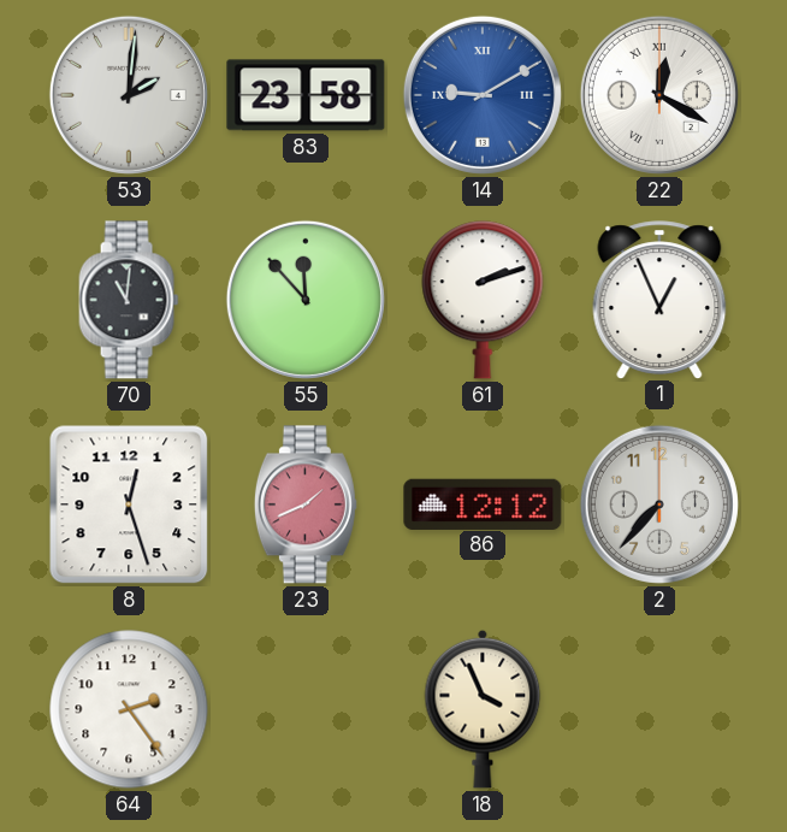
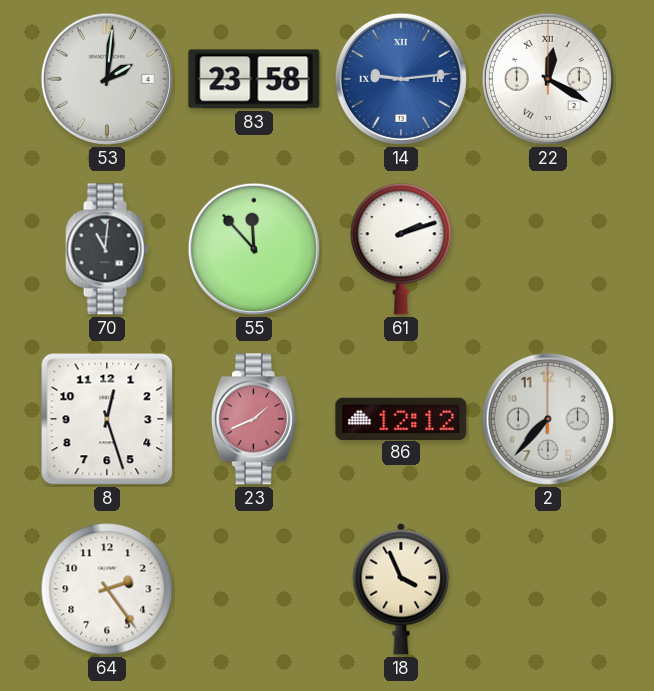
14: 9:10 -> 9:14 (401, 79)
1: 12:56 -> none (659, 300)
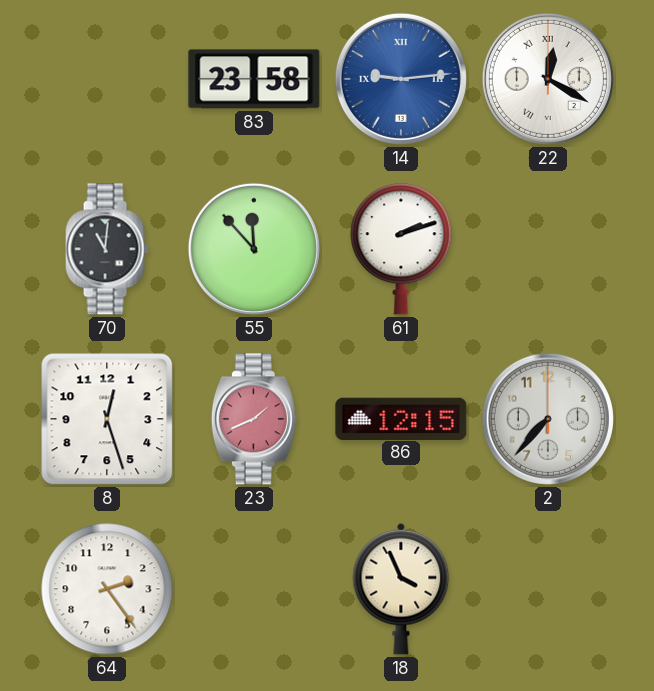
53: 2:01 -> none (107, 79)
86: 12:12 -> 12:15 (401, 418)
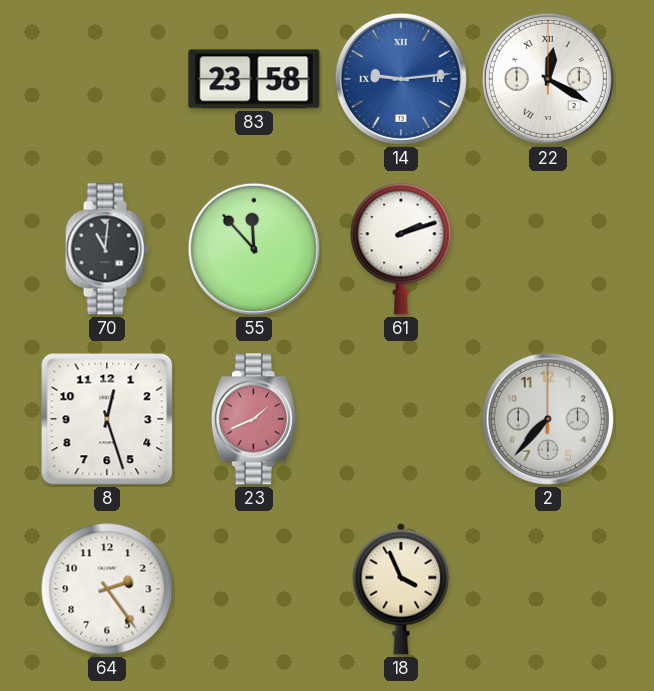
86: 12:15 -> none (401, 418)
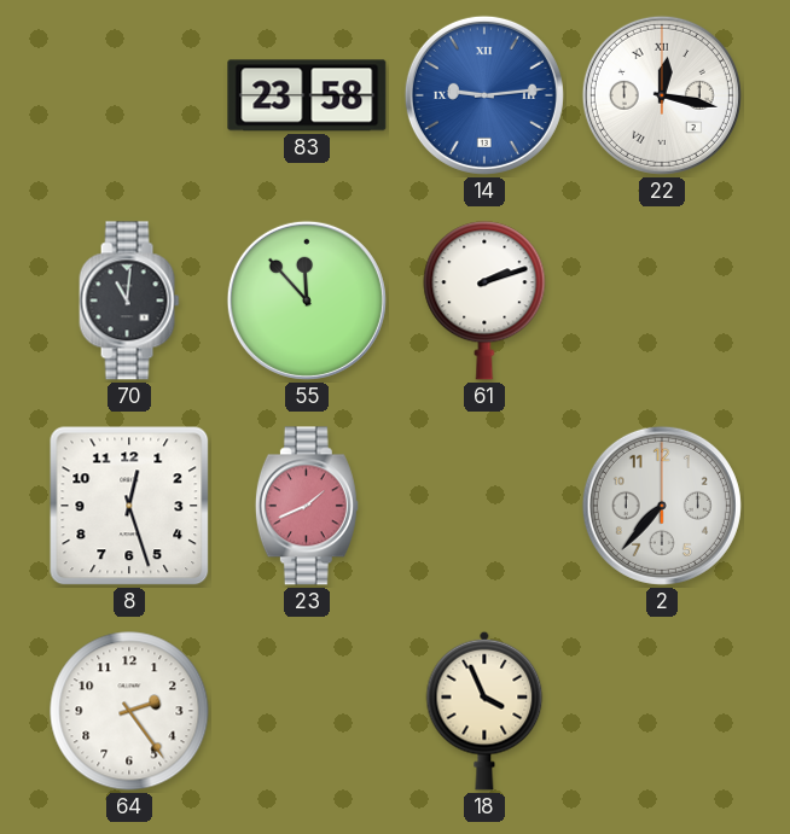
22: 12:20 -> 12:17 (662, 95)
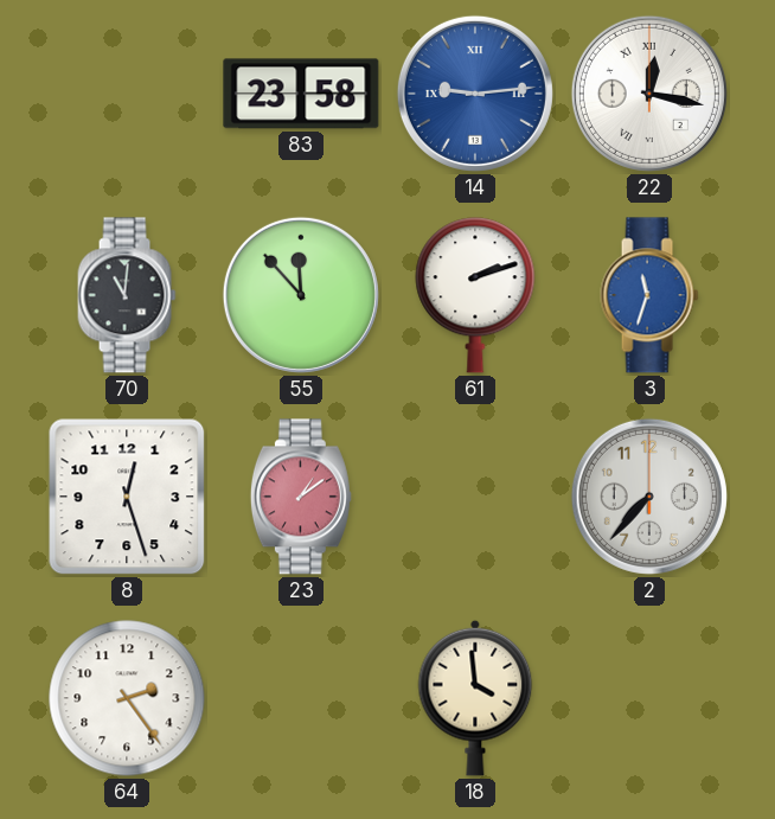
3: none -> 11:33 (649, 295)
23: 1:41 -> 1:09 (301, 497)
18: 3:56 -> 3:59 (475, 698)
